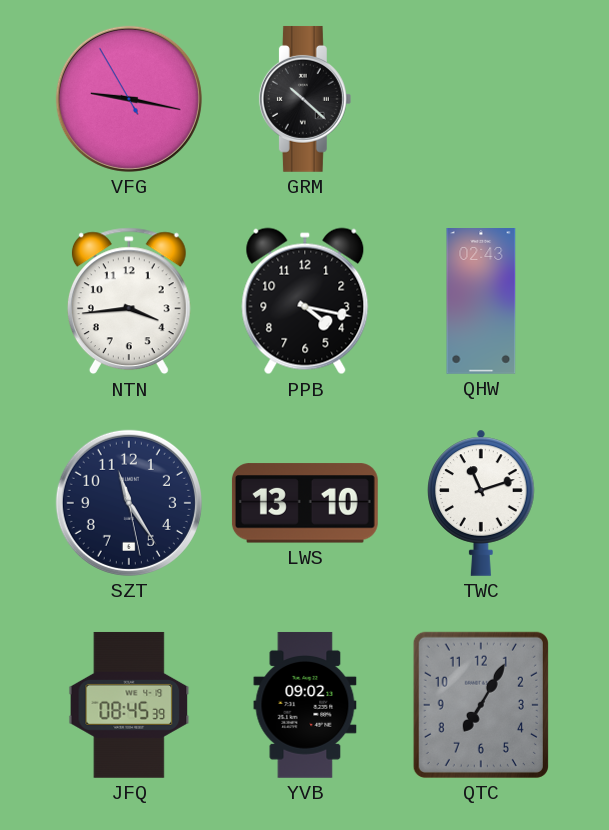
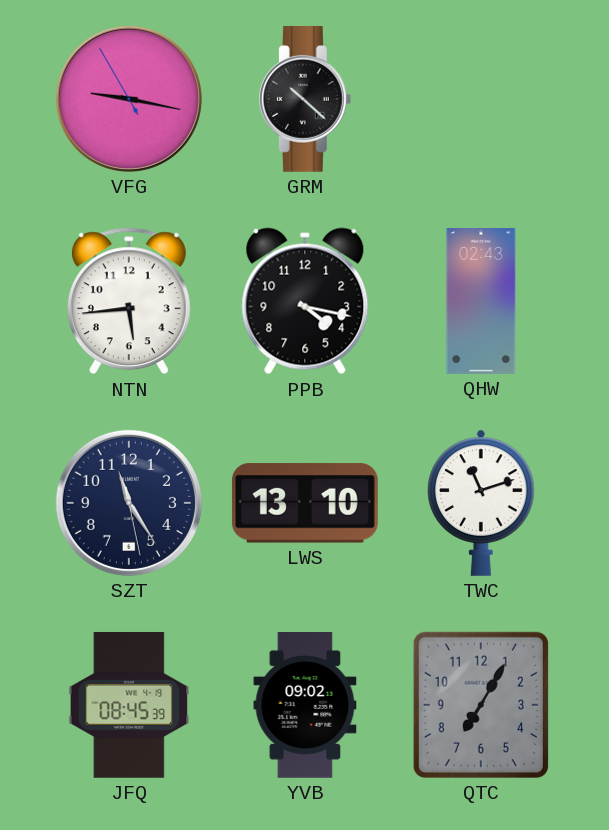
NTN: 3:44 -> 5:44 (129, 301)
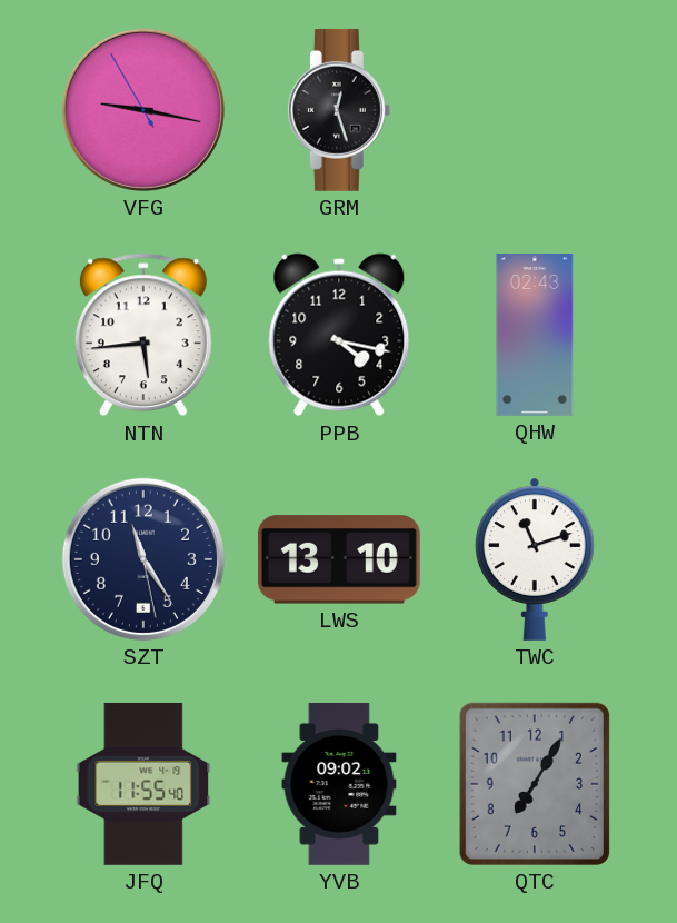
GRM: 10:22 -> 12:27 (339, 110)
JFQ: 08:45 -> 11:55 (143, 784)
